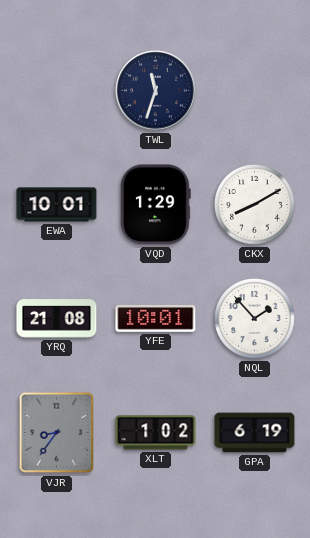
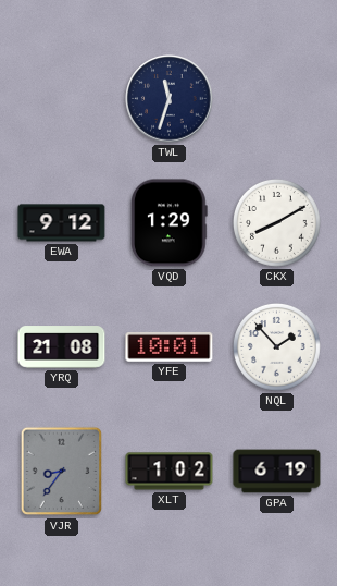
EWA: 10:01 -> 9:12 (62, 223)
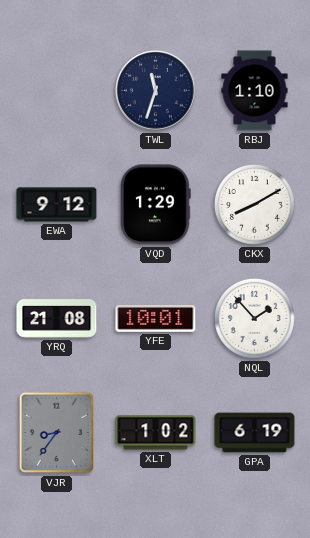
RBJ: none -> 1:10 (255, 91)
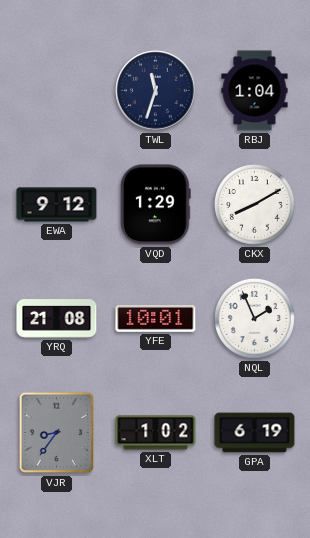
RBJ: 1:10 -> 1:04 (255, 91)
NQL: 1:53 -> 1:56 (254, 318)
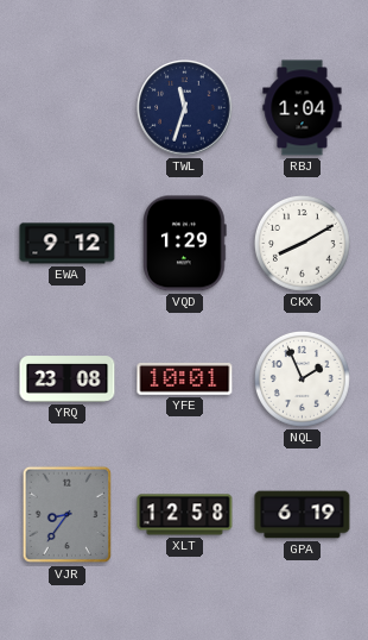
YRQ: 21:08 -> 23:08 (68, 379)
XLT: 1:02 -> 12:58 (185, 515)
